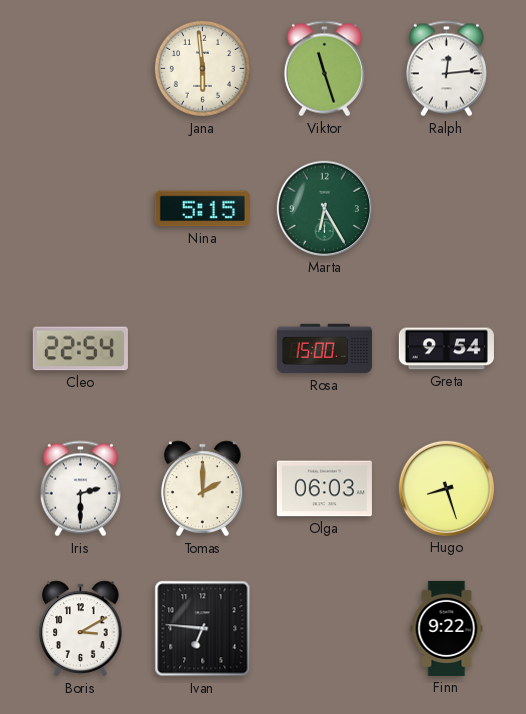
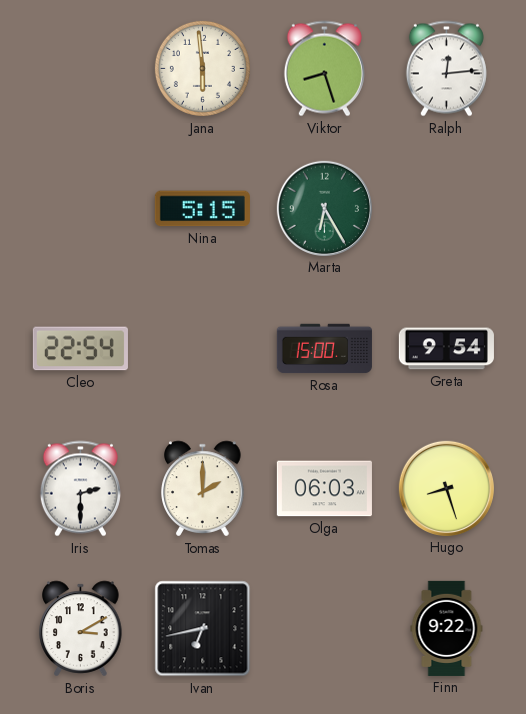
Viktor: 11:27 -> 8:27 (324, 69)
Ivan: 6:46 -> 6:43 (203, 629)
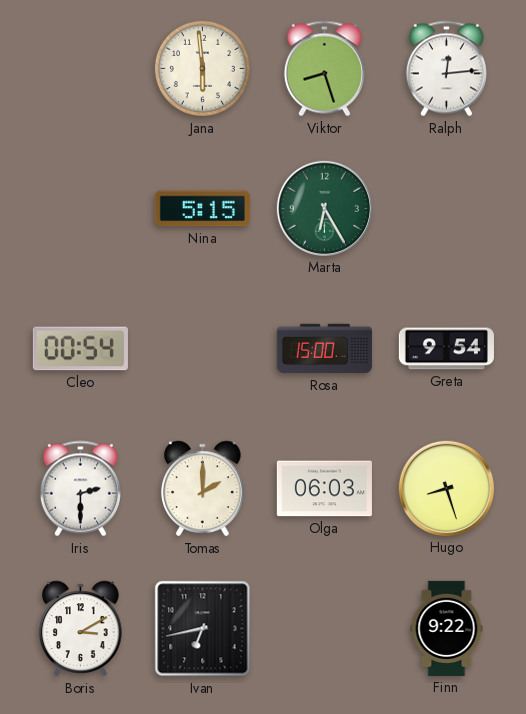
Cleo: 22:54 -> 00:54 (80, 349)
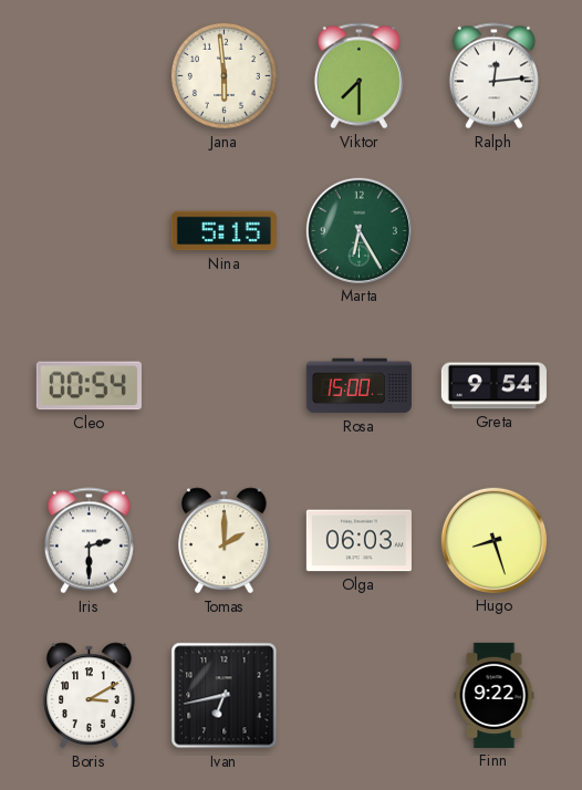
Viktor: 8:27 -> 7:30 (358, 76)
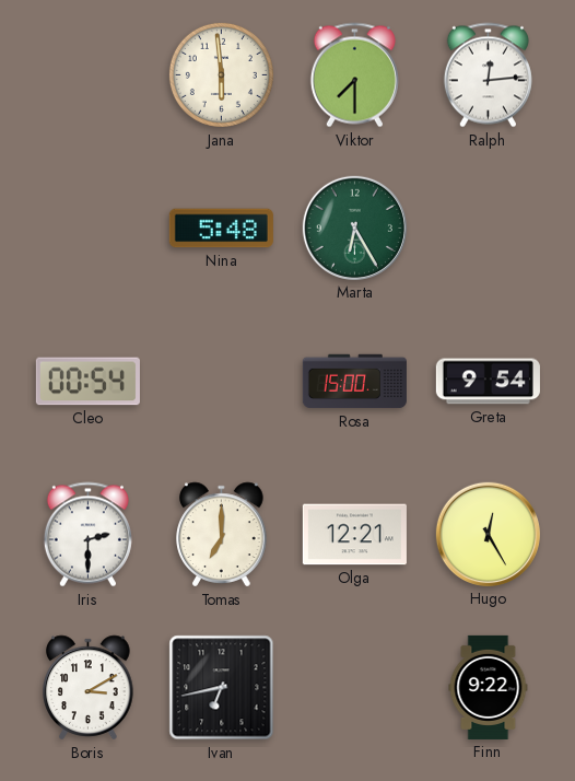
Nina: 5:15 -> 5:48 (221, 229)
Tomas: 2:00 -> 7:00 (222, 535)
Olga: 06:03 -> 12:21 (354, 535)
Hugo: 8:27 -> 12:25 (488, 534)
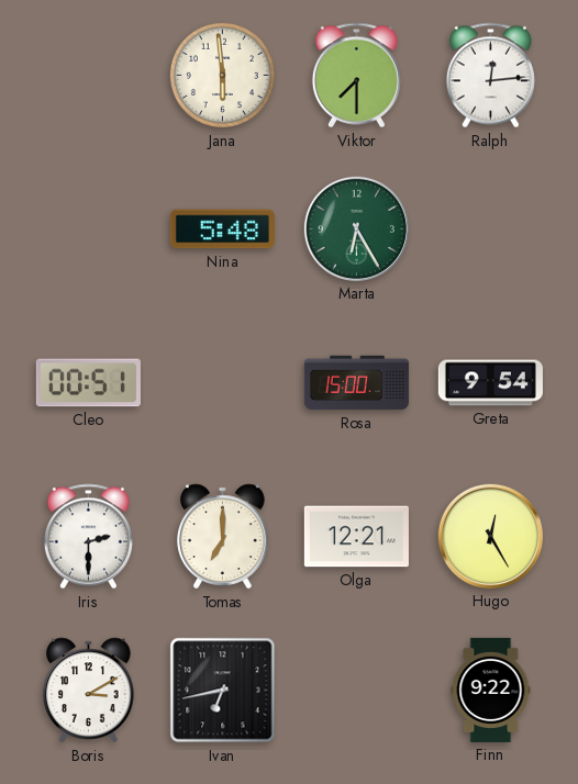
Cleo: 00:54 -> 00:51 (88, 383)
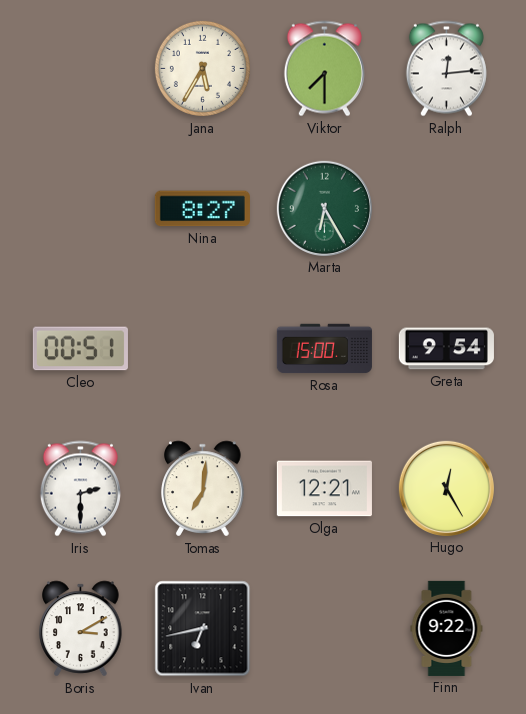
Jana: 5:59 -> 5:35 (202, 68)
Nina: 5:48 -> 8:27 (202, 209)
Tomas: 7:00 -> 7:01 (203, 489)
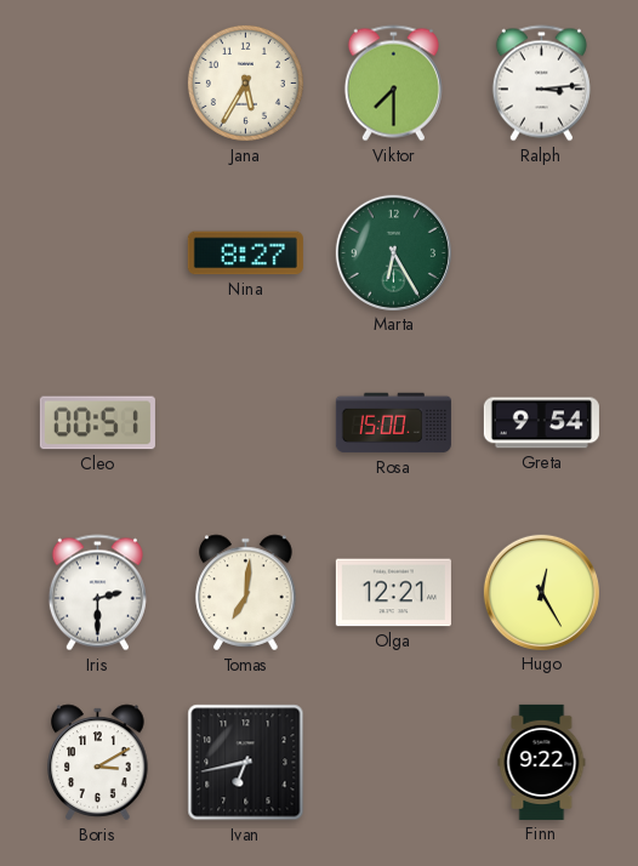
Ralph: 12:14 -> 3:14 (541, 84)
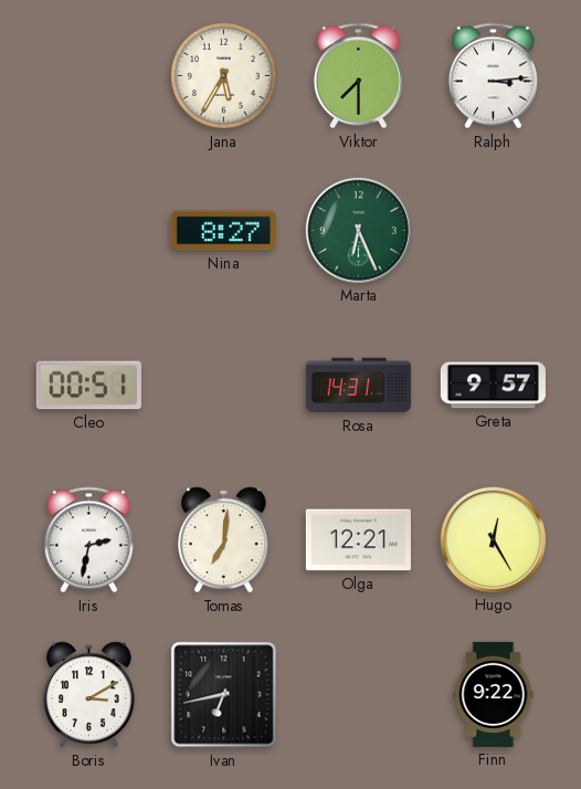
Marta: 6:25 -> 6:26 (358, 230)
Rosa: 15:00 -> 14:31 (358, 386)
Greta: 9:54 -> 9:57 (493, 386)
Iris: 2:30 -> 2:32 (88, 540)
